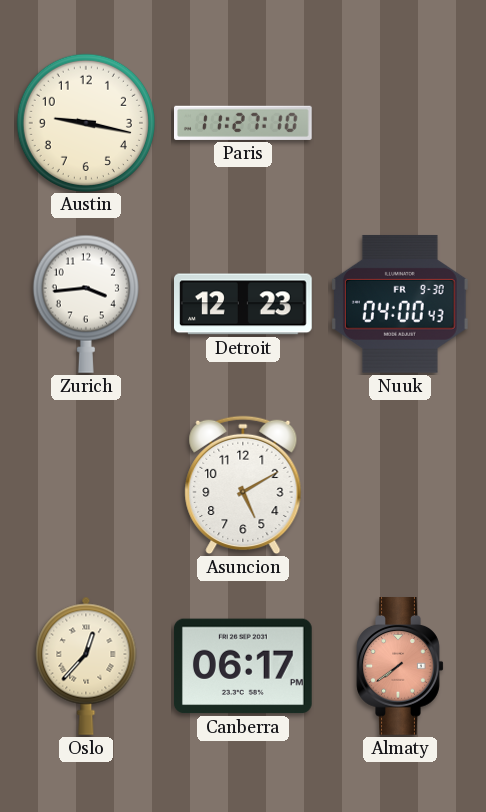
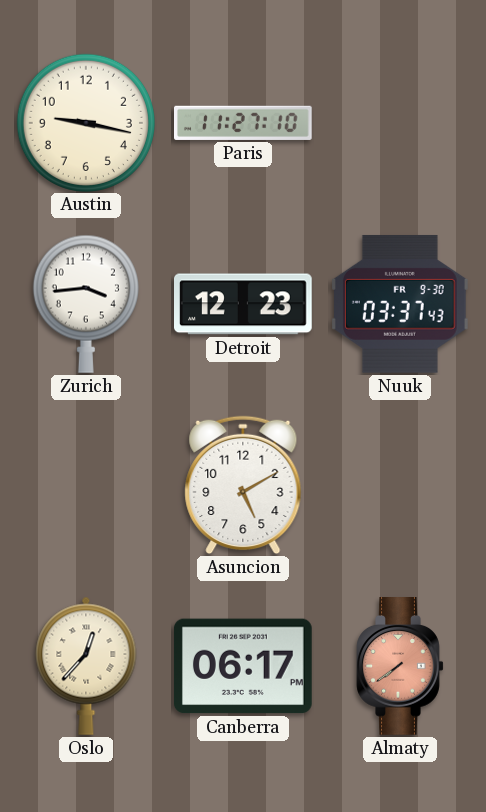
Nuuk: 04:00 -> 03:37 (400, 304)
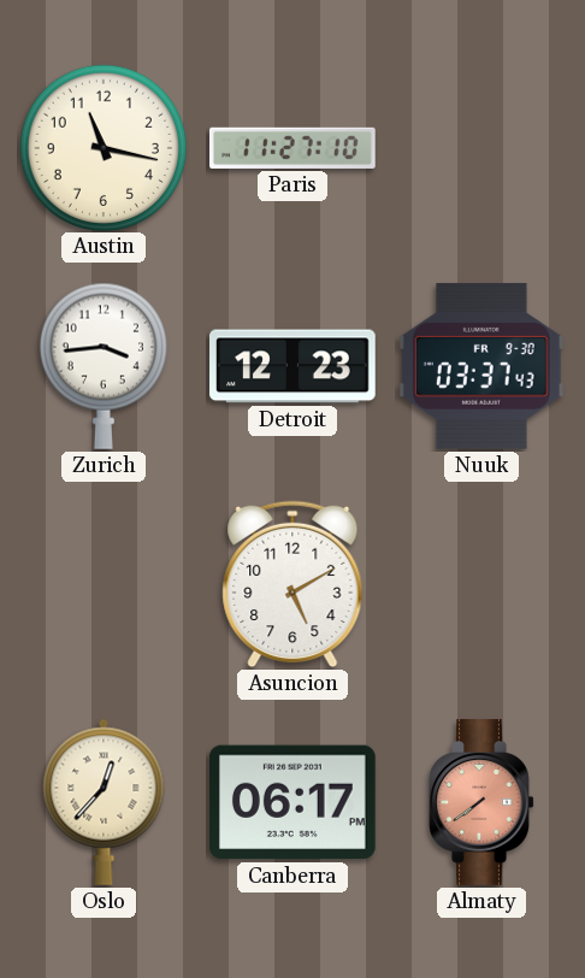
Austin: 9:17 -> 11:17 (102, 147)
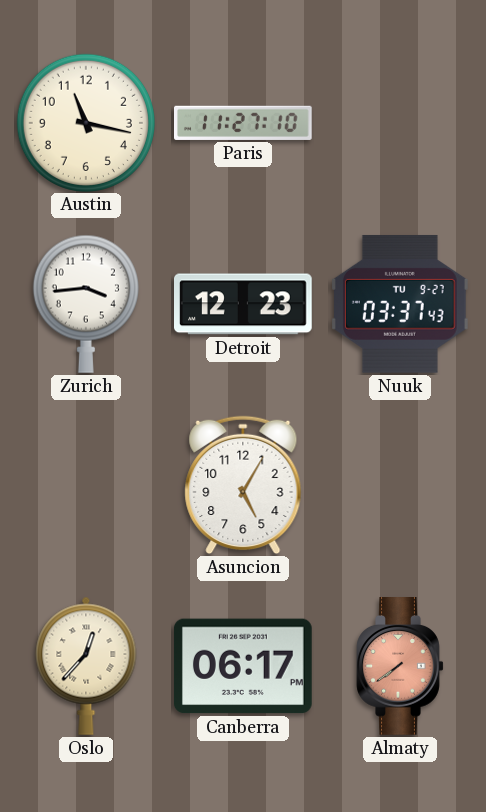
Nuuk date: FR 9-30 -> TU 9-27 (400, 304)
Asuncion: 5:10 -> 5:05 (243, 485)
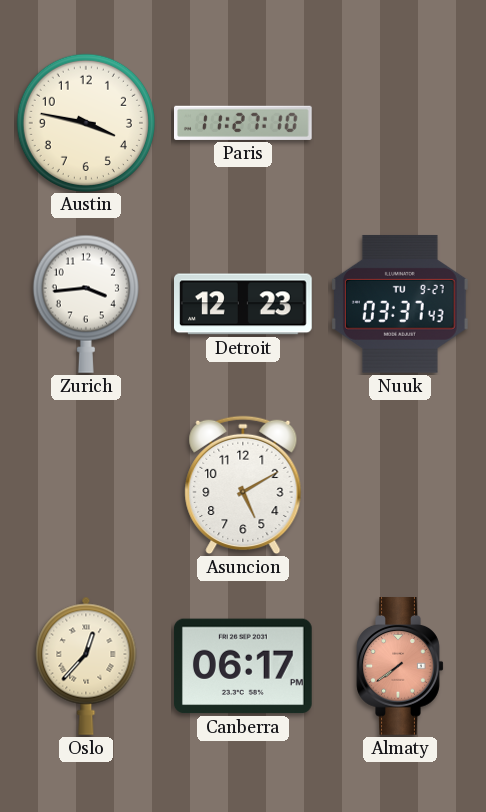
Austin: 11:17 -> 3:47 (85, 122)
Asuncion: 5:05 -> 5:10 (243, 485)
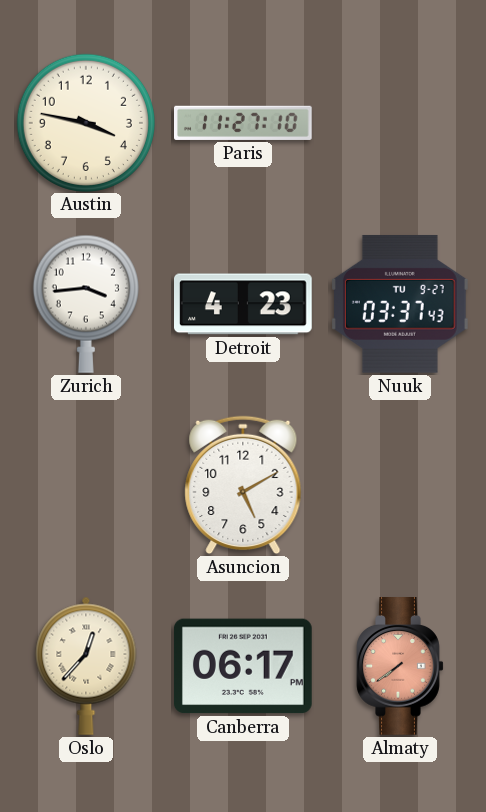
Detroit: 12:23 -> 4:23 (244, 304)
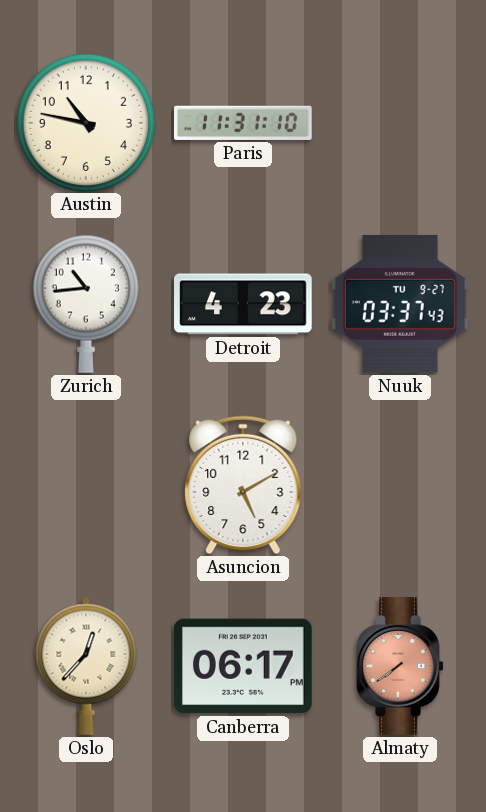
Austin: 3:47 -> 10:47 (85, 122)
Paris: 11:27 -> 11:31 (244, 123)
Zurich: 3:44 -> 10:44 (86, 304)
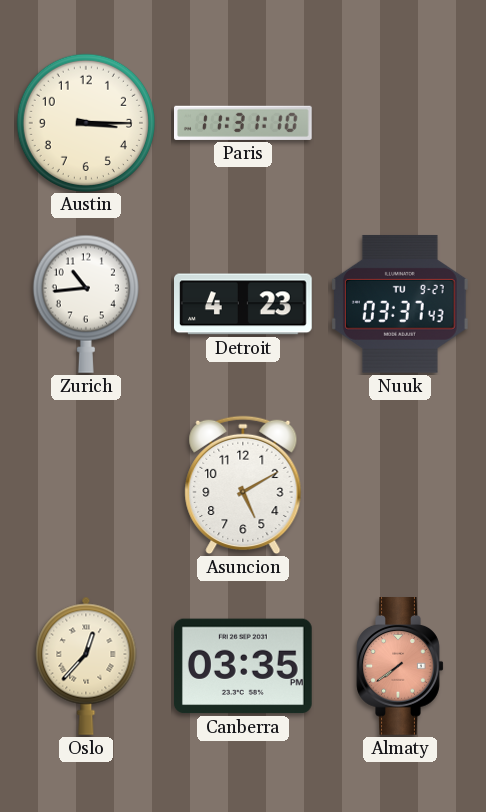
Austin: 10:47 -> 3:15 (85, 122)
Canberra: 06:17 -> 03:35 (243, 666)
